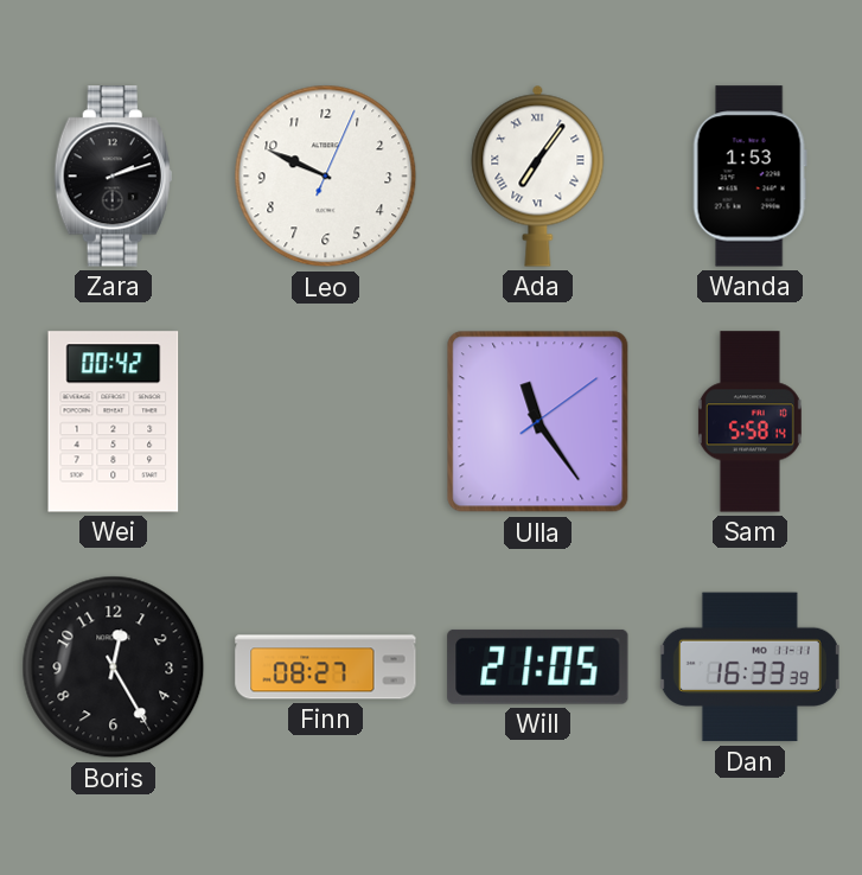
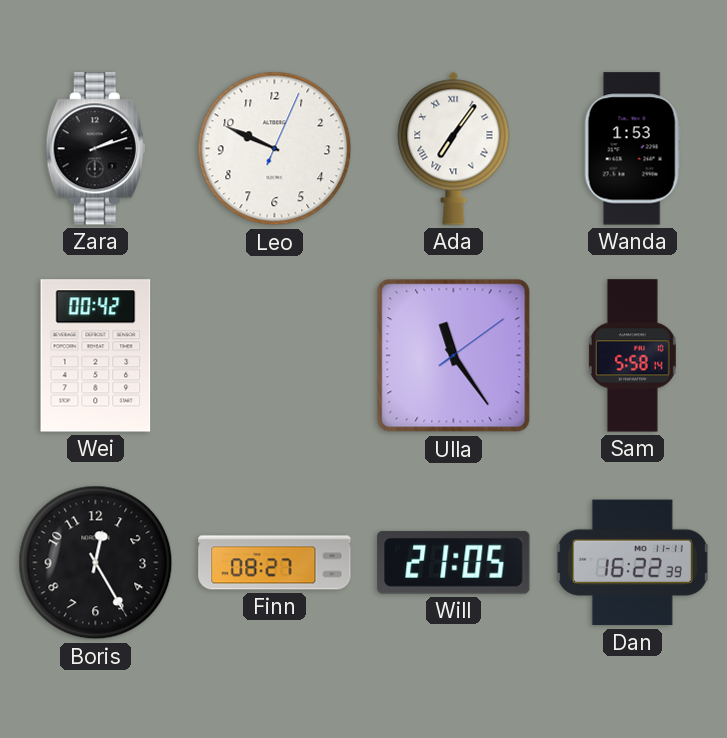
Dan: 16:33 -> 16:22 (632, 563)
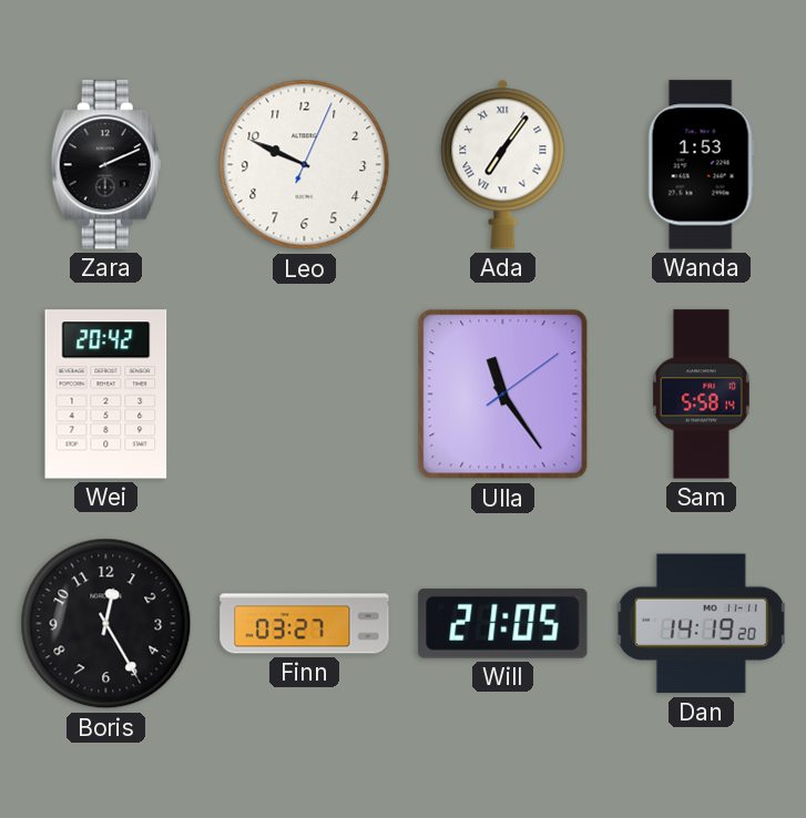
Zara: 2:12 -> 2:11 (105, 165)
Wei: 00:42 -> 20:42 (106, 395)
Finn: 08:27 -> 03:27 (305, 624)
Dan: 16:22 -> 14:19 (701, 624)
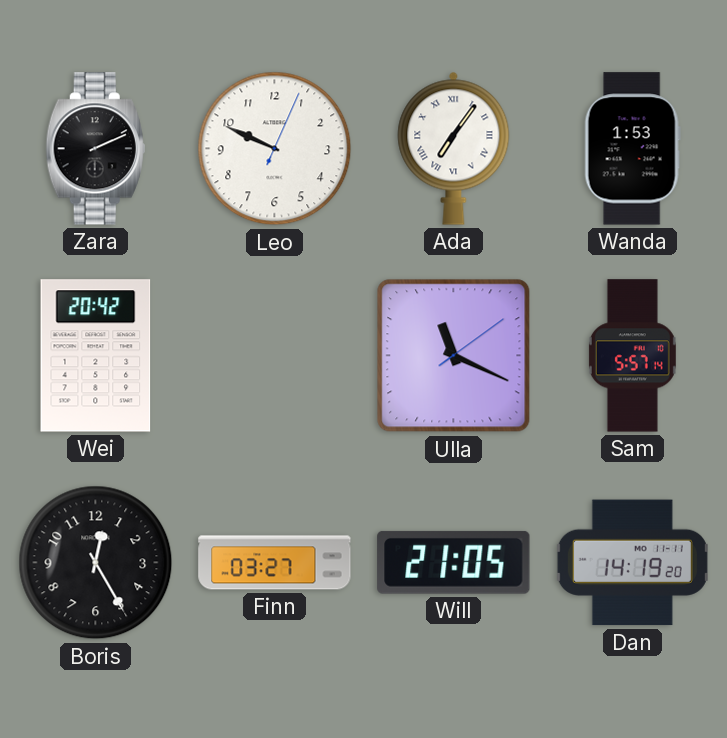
Ulla: 11:24 -> 11:19 (454, 356)
Sam: 5:58 -> 5:57 (632, 356)
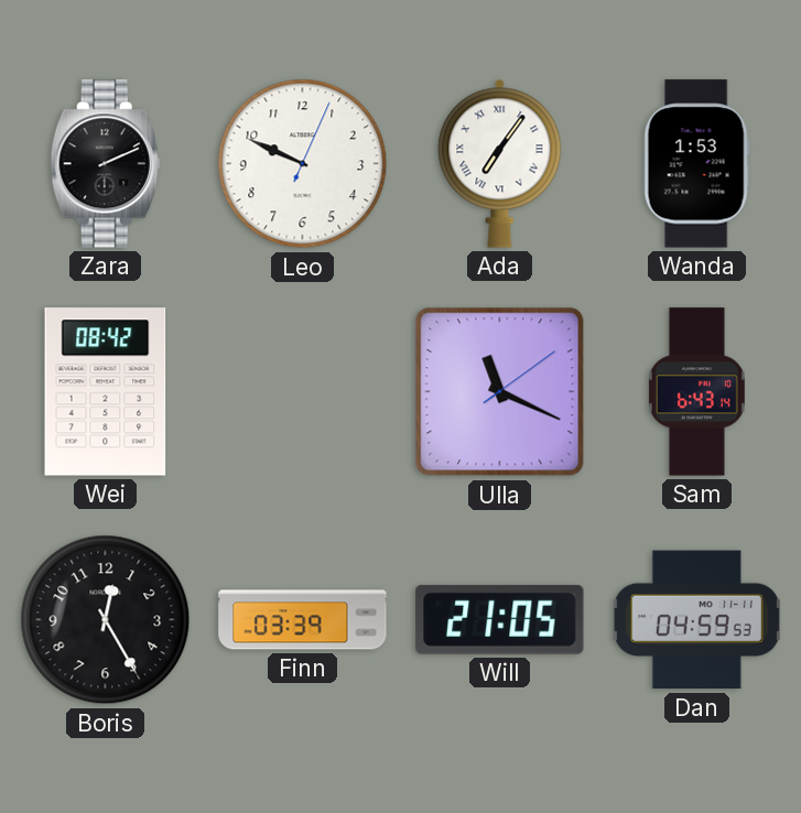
Wei: 20:42 -> 08:42 (106, 392)
Sam: 5:57 -> 6:43 (696, 392)
Finn: 03:27 -> 03:39 (303, 620)
Dan: 14:19 -> 04:59 (696, 620)
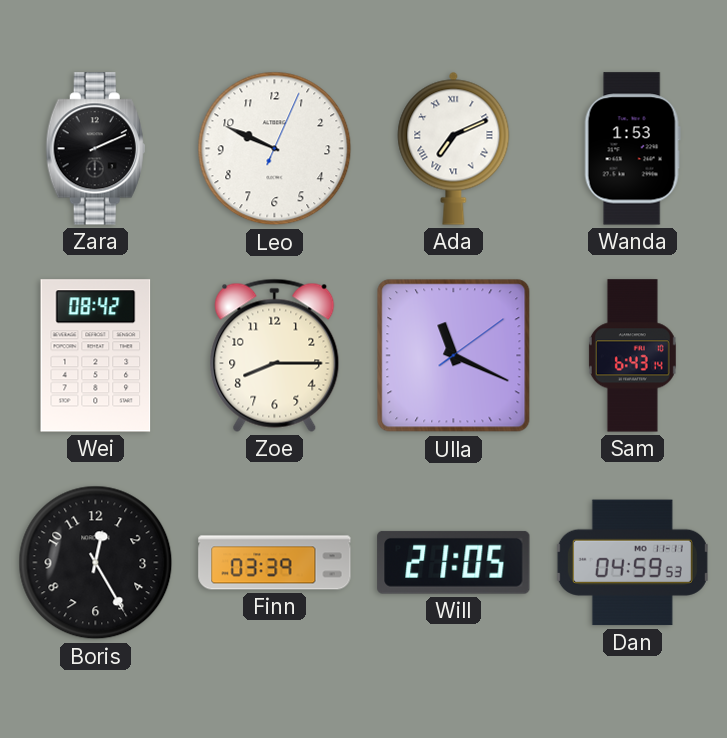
Ada: 7:06 -> 7:11 (454, 148)
Zoe: none -> 8:15 (275, 355)
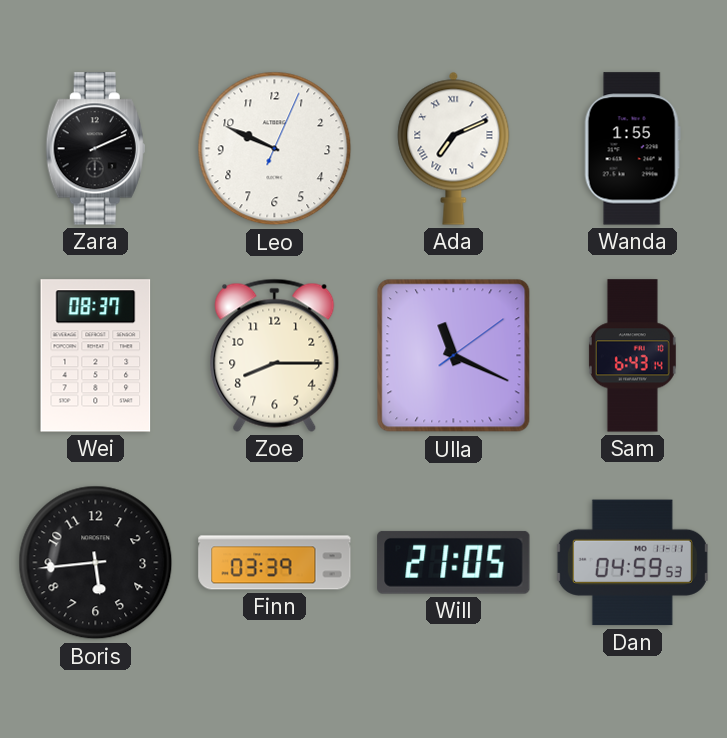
Wanda: 1:53 -> 1:55 (632, 149)
Wei: 08:42 -> 08:37 (96, 356)
Boris: 12:25 -> 5:44 (96, 563)
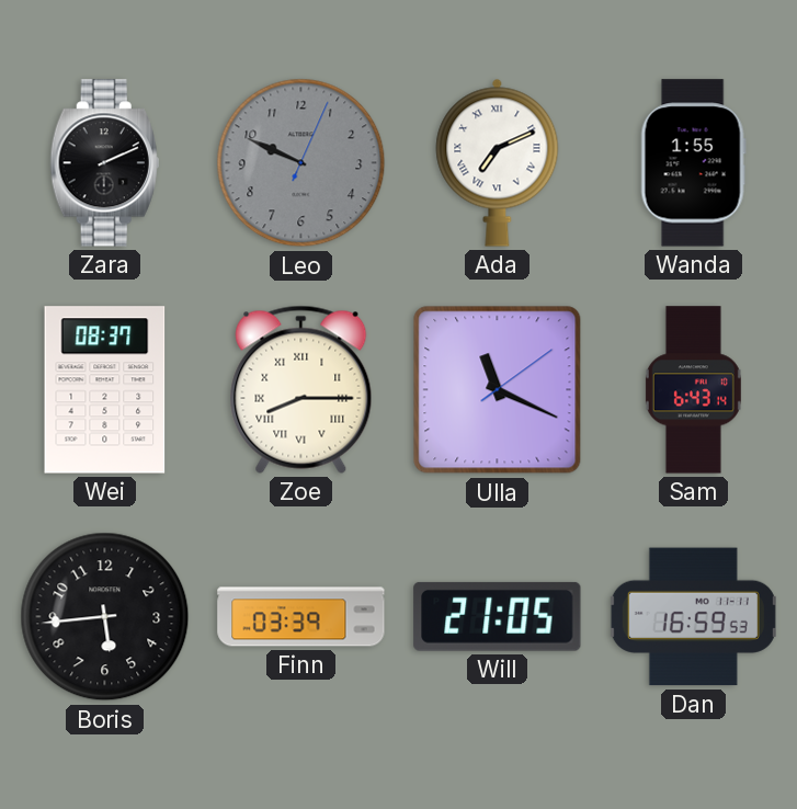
Leo dial: white -> grey (301, 163)
Zoe numerals: Arabic -> Roman (301, 389)
Dan: 04:59 -> 16:59 (693, 617)
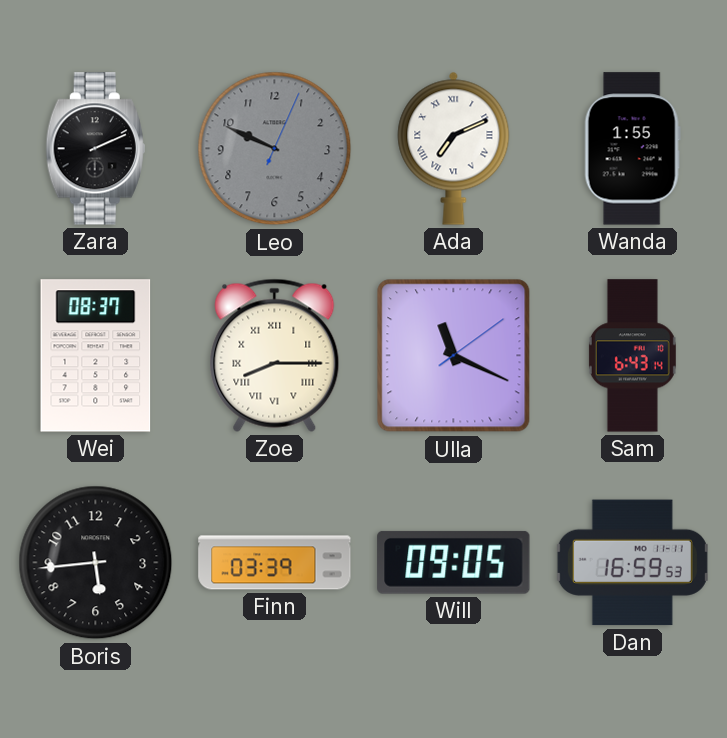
Will: 21:05 -> 09:05 (454, 562)
